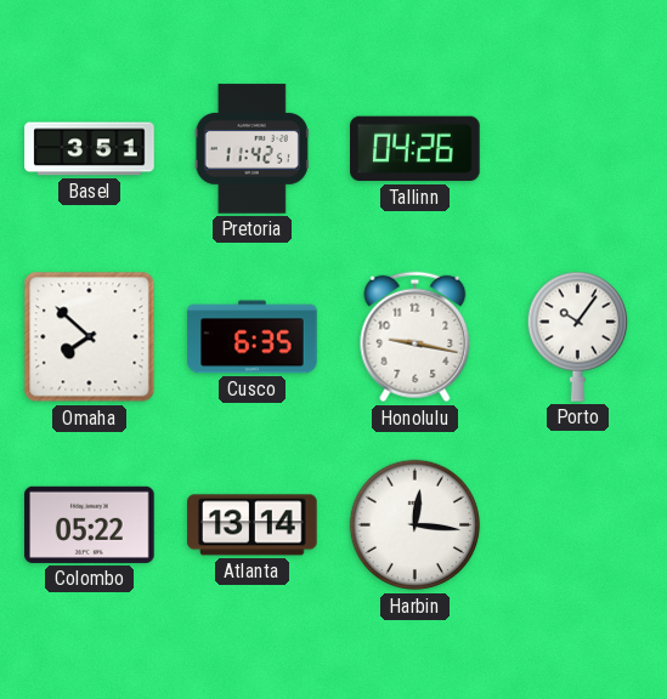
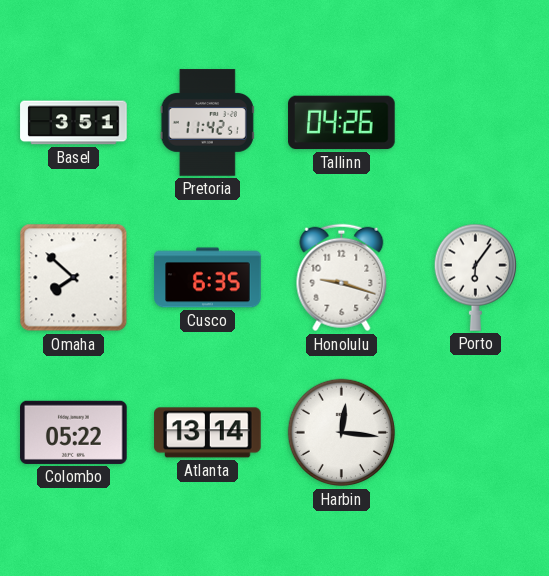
Honolulu: 9:17 -> 9:18 (342, 278)
Porto: 10:06 -> 6:06 (475, 277)
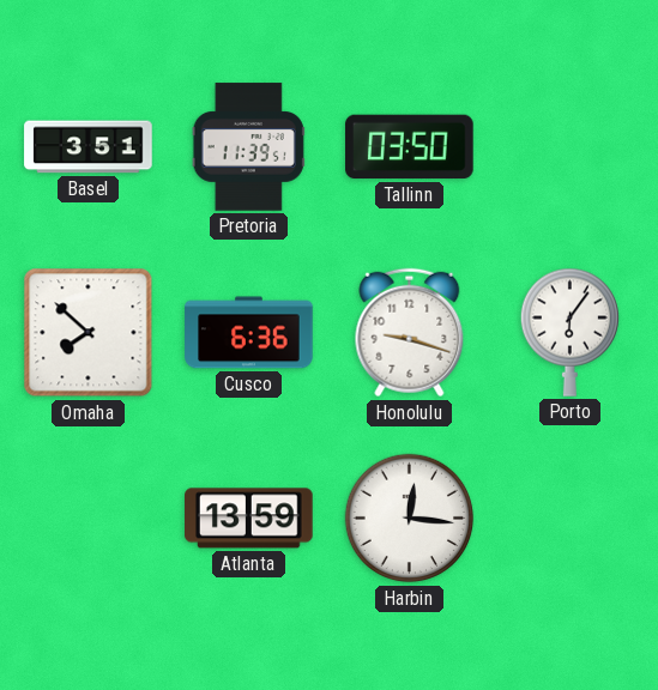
Pretoria: 11:42 -> 11:39 (248, 147)
Tallinn: 04:26 -> 03:50 (410, 147)
Cusco: 6:35 -> 6:36 (249, 333)
Colombo: 05:22 -> none (74, 432)
Atlanta: 13:14 -> 13:59 (249, 519)
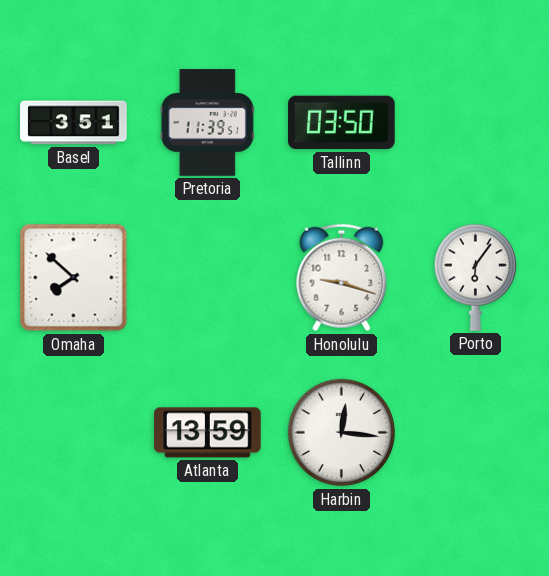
Cusco: 6:36 -> none (249, 333)
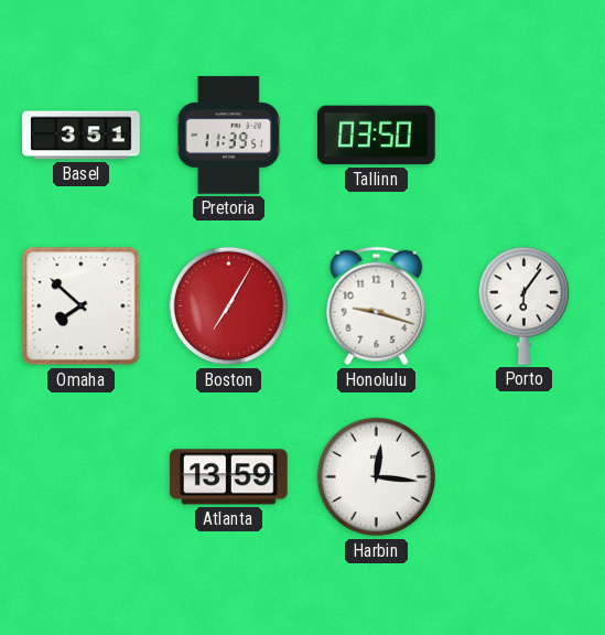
Boston: none -> 7:05 (229, 306)
